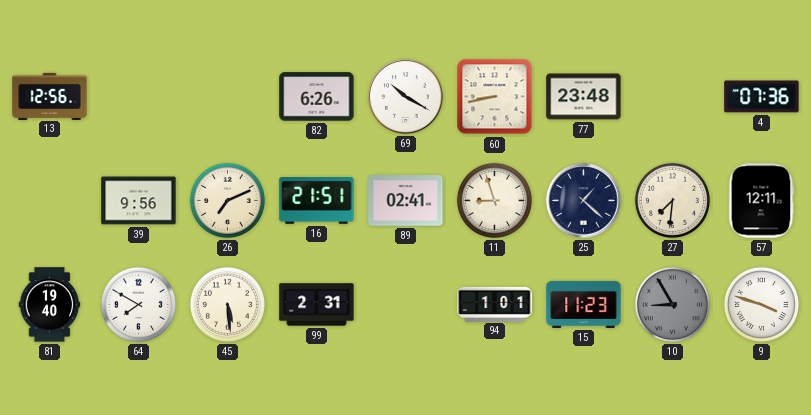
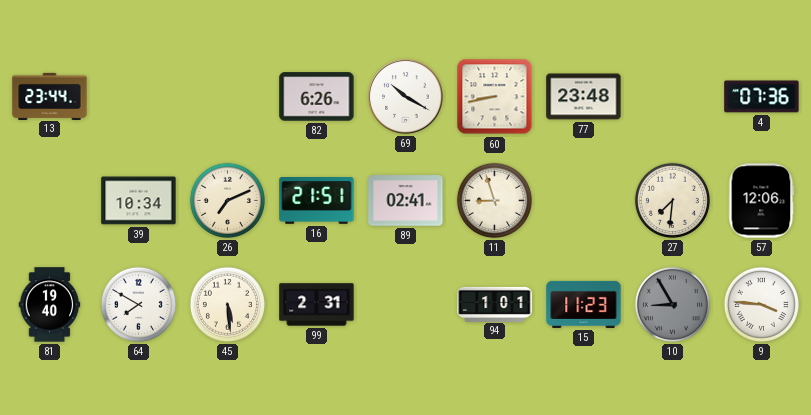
13: 12:56 -> 23:44 (50, 96)
39: 9:56 -> 10:34 (139, 201)
25: 1:22 -> none (584, 201)
57: 12:11 -> 12:06 (762, 201)
9: 3:48 -> 3:46 (761, 304)
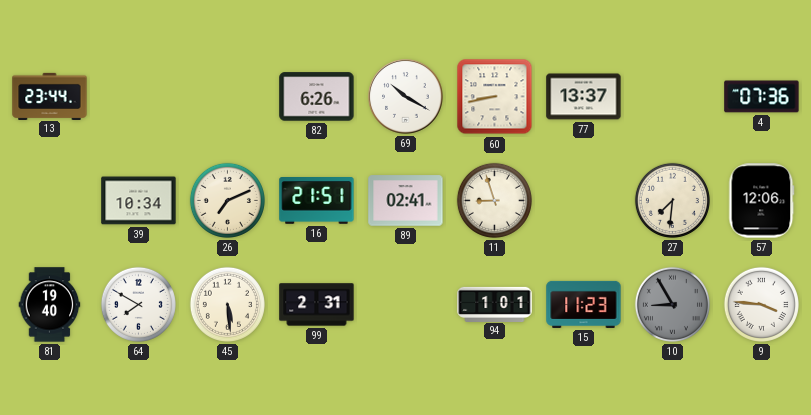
77: 23:48 -> 13:37 (584, 97)
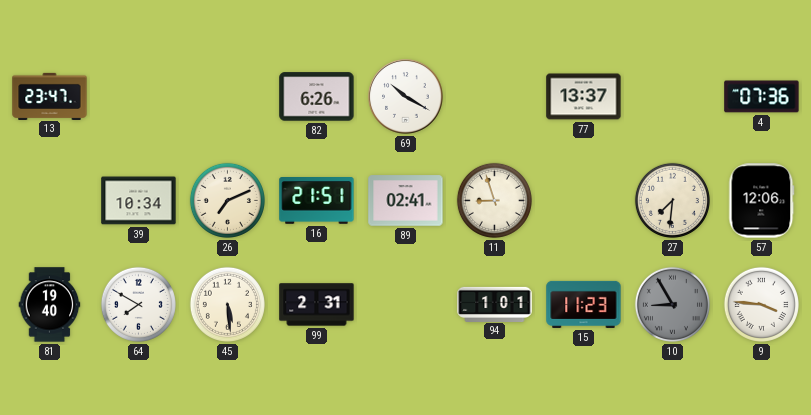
13: 23:44 -> 23:47 (50, 96)
60: 8:43 -> none (495, 97)
